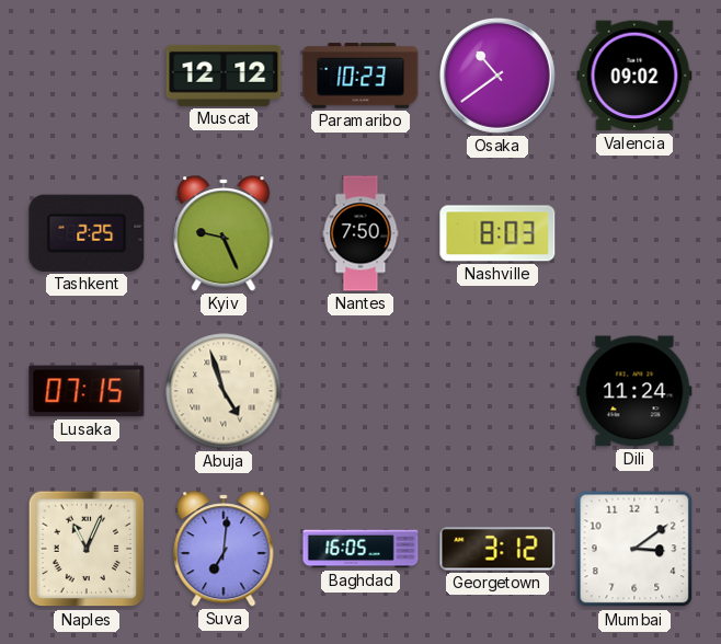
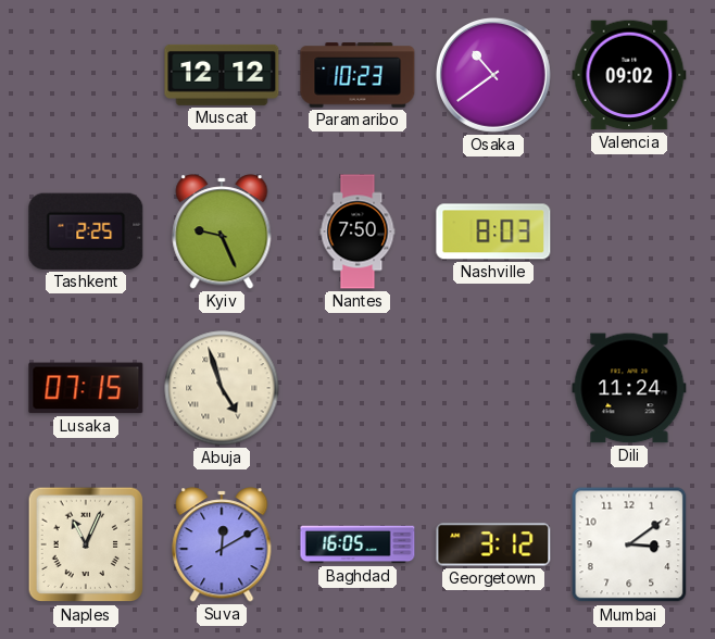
Suva: 7:01 -> 12:10 (222, 544)
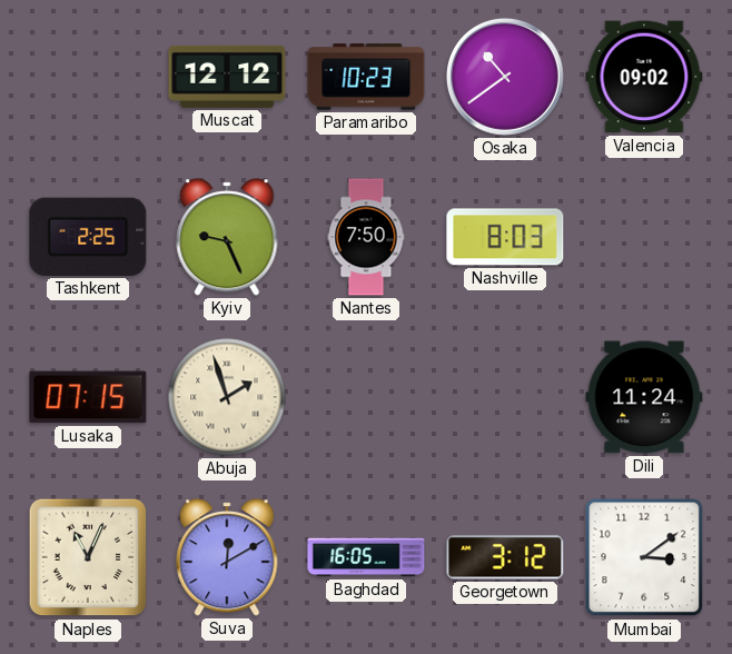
Abuja: 4:57 -> 1:57 (227, 397)
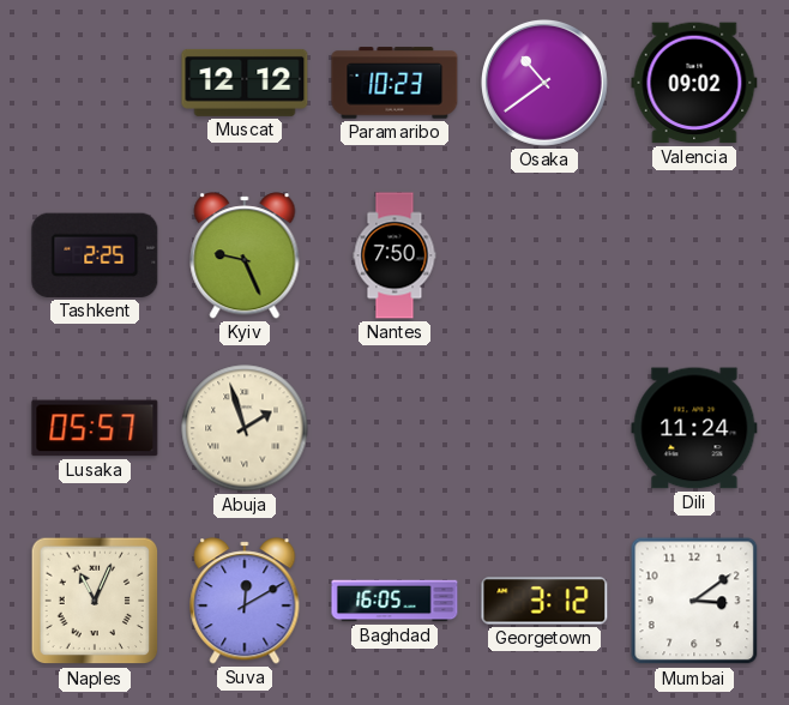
Nashville: 8:03 -> none (505, 237)
Lusaka: 07:15 -> 05:57 (95, 428)
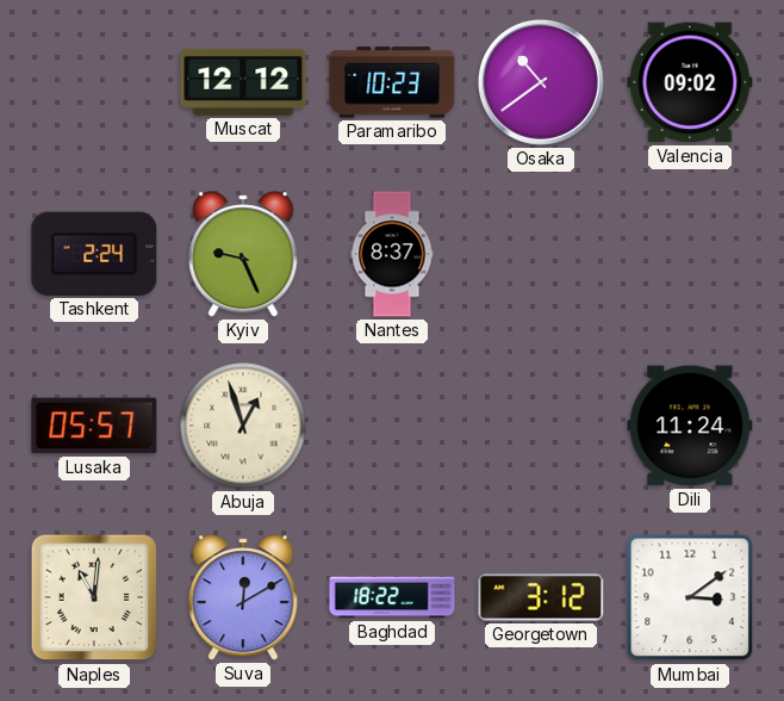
Tashkent: 2:25 -> 2:24 (94, 254)
Nantes: 7:50 -> 8:37 (392, 254)
Abuja: 1:57 -> 12:57 (243, 426)
Naples: 11:04 -> 11:01 (94, 597)
Baghdad: 16:05 -> 18:22 (392, 597)
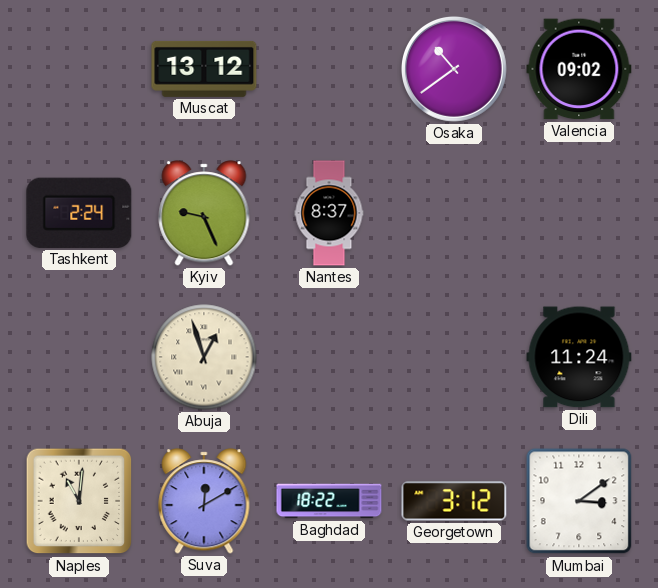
Muscat: 12:12 -> 13:12 (204, 69)
Paramaribo: 10:23 -> none (392, 82)
Lusaka: 05:57 -> none (94, 426)
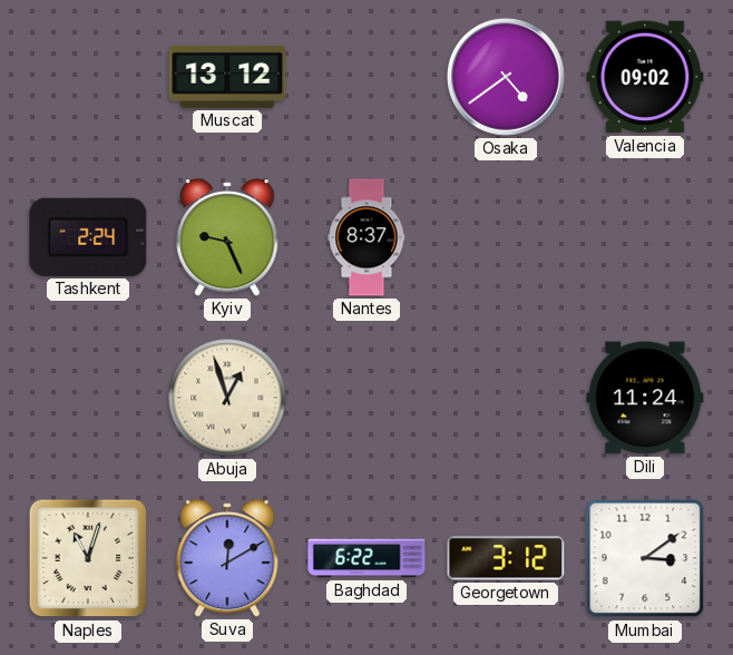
Osaka: 10:39 -> 4:39 (506, 77)
Naples: 11:01 -> 11:03 (88, 558)
Baghdad: 18:22 -> 6:22 (366, 558)
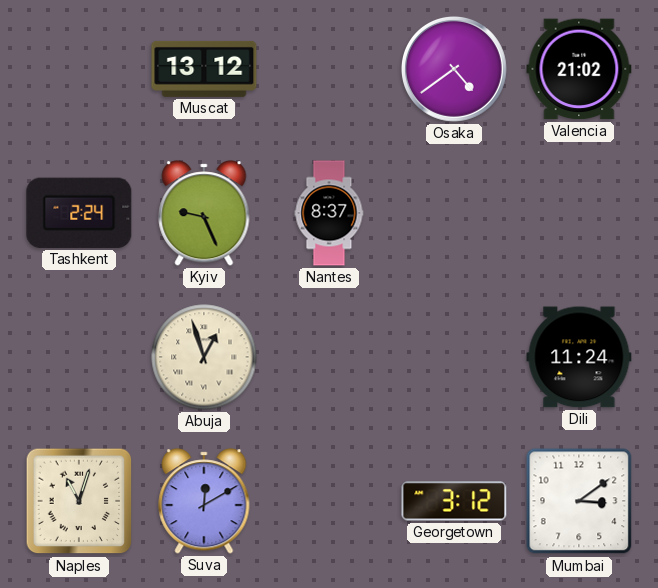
Valencia: 09:02 -> 21:02 (579, 69)
Baghdad: 6:22 -> none (366, 558)
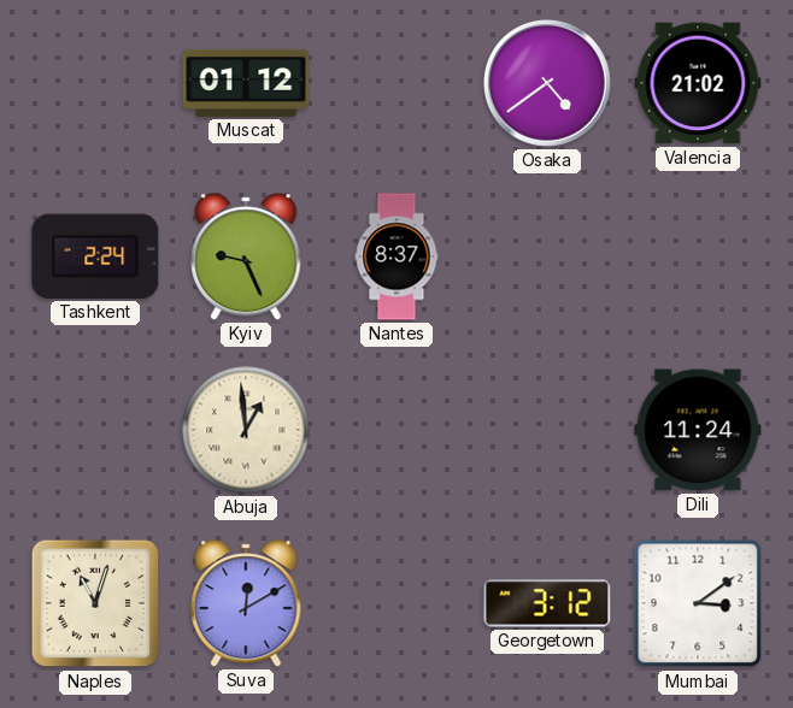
Muscat: 13:12 -> 01:12 (246, 83)
Abuja: 12:57 -> 12:59 (246, 430)
